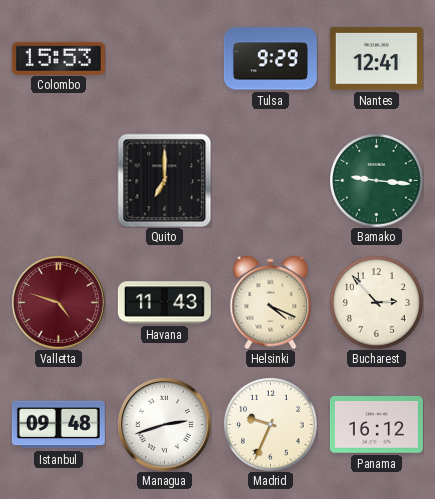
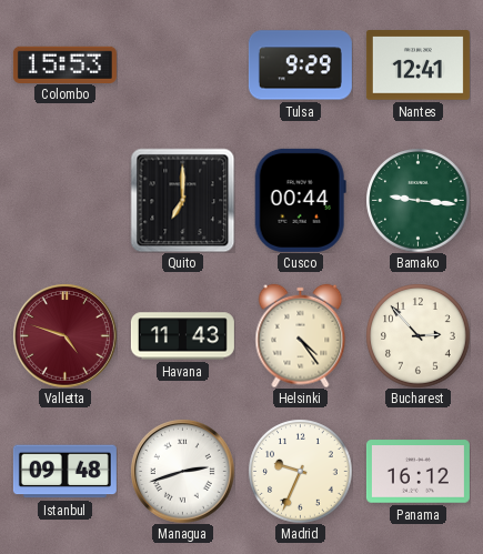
Cusco: none -> 00:44 (300, 200)
Helsinki: 4:19 -> 4:24 (301, 335)
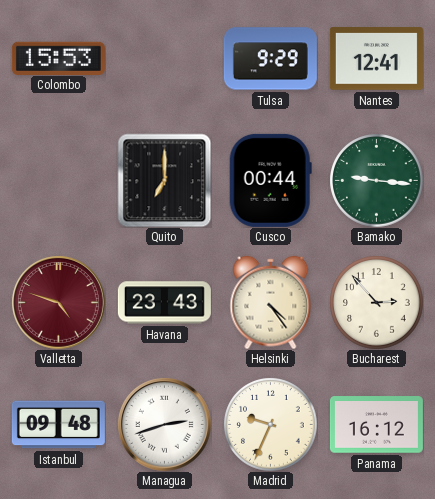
Havana: 11:43 -> 23:43 (164, 303)
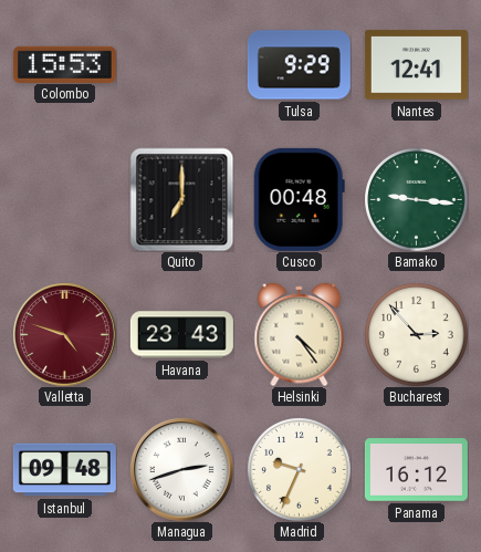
Cusco: 00:44 -> 00:48 (299, 199)
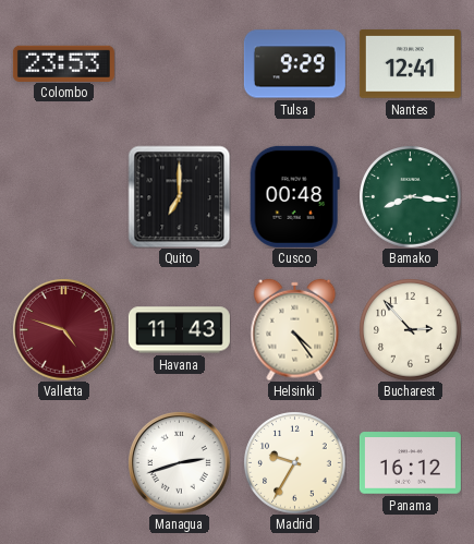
Colombo: 15:53 -> 23:53 (63, 63)
Bamako: 9:16 -> 8:16 (410, 196)
Havana: 23:43 -> 11:43 (179, 330)
Istanbul: 09:48 -> none (64, 470)
Madrid: 9:34 -> 9:35 (294, 462)
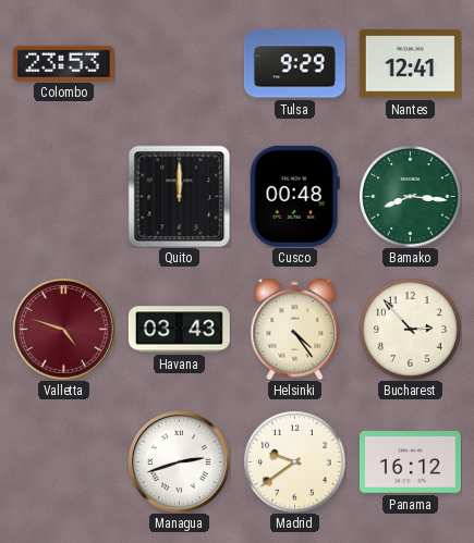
Quito: 7:00 -> 12:00 (179, 196)
Havana: 11:43 -> 03:43 (179, 330)
Madrid: 9:35 -> 9:39 (294, 461)
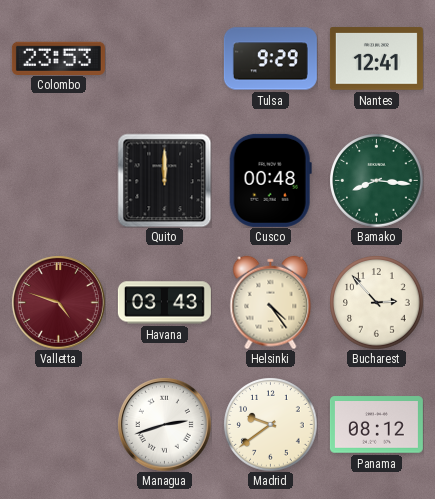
Panama: 16:12 -> 08:12 (376, 425)
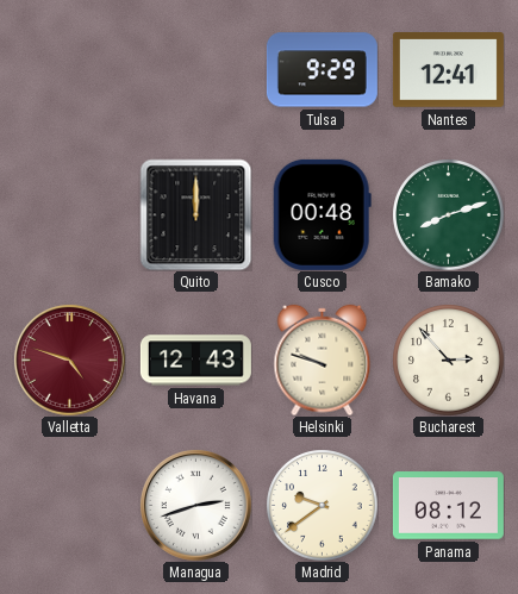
Colombo: 23:53 -> none (58, 58)
Bamako: 8:16 -> 8:12 (448, 214)
Havana: 03:43 -> 12:43 (195, 361)
Helsinki: 4:24 -> 9:48 (323, 359)
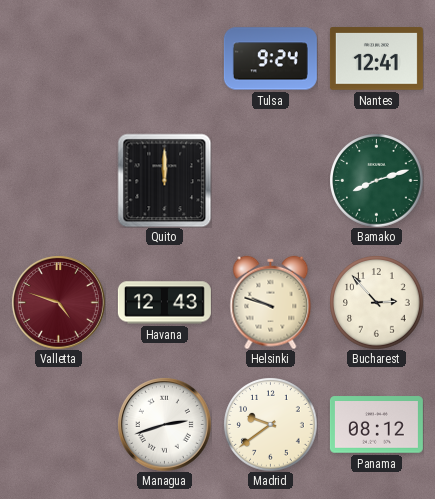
Tulsa: 9:29 -> 9:24 (270, 59)
Cusco: 00:48 -> none (322, 214)
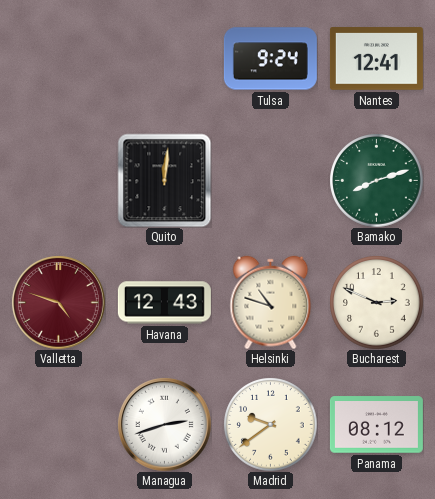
Quito: 12:00 -> 12:01 (164, 180)
Helsinki: 9:48 -> 10:48 (271, 302)
Bucharest: 2:53 -> 2:49 (376, 302)
